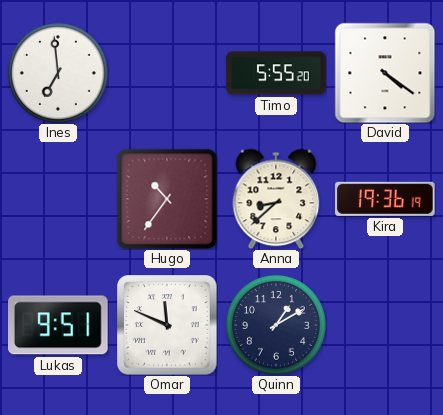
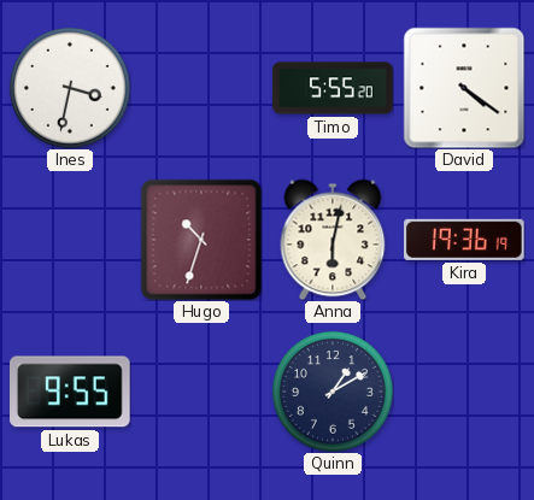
Ines: 6:59 -> 3:32 (70, 88)
Hugo: 10:36 -> 10:33 (201, 240)
Anna: 8:38 -> 6:02 (333, 240)
Lukas: 9:51 -> 9:55 (71, 392)
Omar: 11:49 -> none (167, 325)
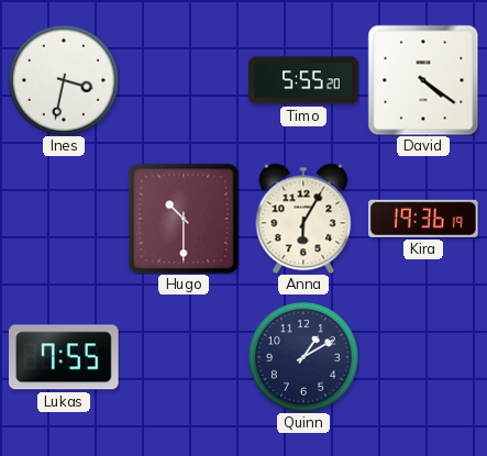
Hugo: 10:33 -> 10:30 (184, 219)
Anna: 6:02 -> 6:05 (303, 219)
Lukas: 9:55 -> 7:55 (65, 357)
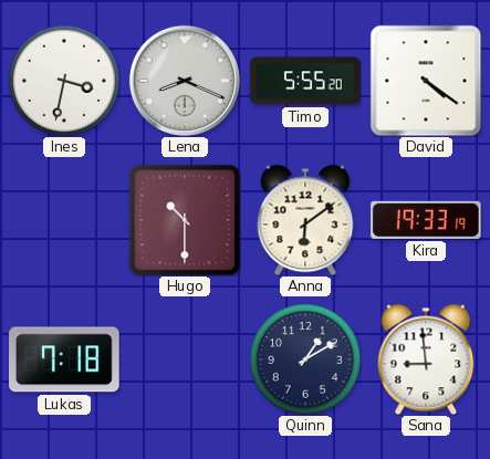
Lena: none -> 8:19 (185, 81)
Anna: 6:05 -> 6:09 (305, 220)
Kira: 19:36 -> 19:33 (426, 220)
Lukas: 7:55 -> 7:18 (65, 359)
Sana: none -> 8:59 (426, 359)
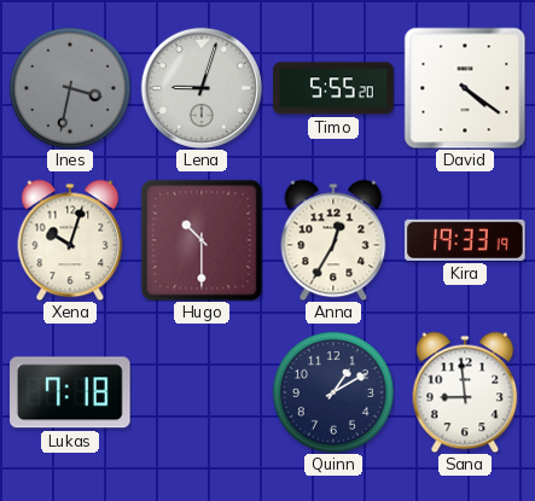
Ines dial: white -> grey (70, 88)
Lena: 8:19 -> 9:03 (202, 88)
Xena: none -> 10:03 (70, 240)
Anna: 6:09 -> 12:35 (333, 240)
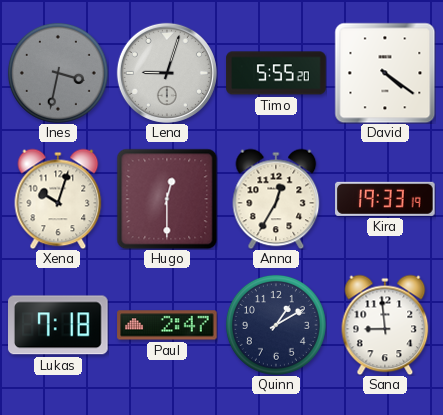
Hugo: 10:30 -> 12:30 (167, 199)
Paul: none -> 2:47 (167, 325)
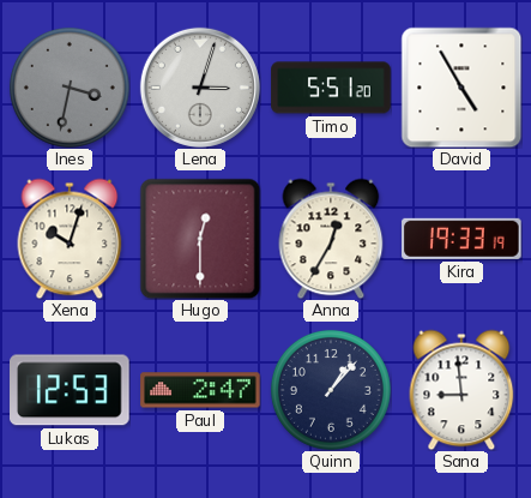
Lena: 9:03 -> 3:03 (200, 88)
Timo: 5:55 -> 5:51 (331, 88)
David: 4:21 -> 4:55 (461, 88)
Lukas: 7:18 -> 12:53 (71, 390)
Quinn: 1:10 -> 1:07 (331, 390)
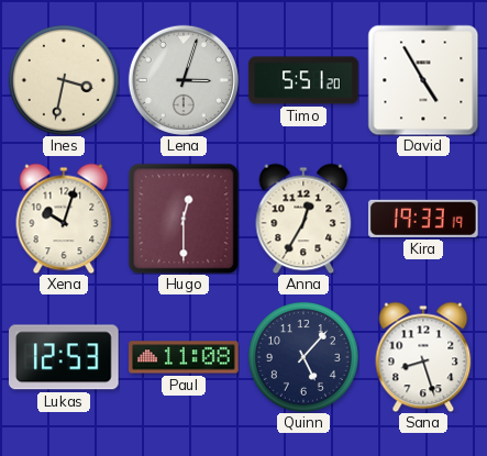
Ines dial: grey -> cream (64, 80)
Paul: 2:47 -> 11:08 (184, 357)
Quinn: 1:07 -> 5:07 (303, 357)
Sana: 8:59 -> 8:27 (423, 357)
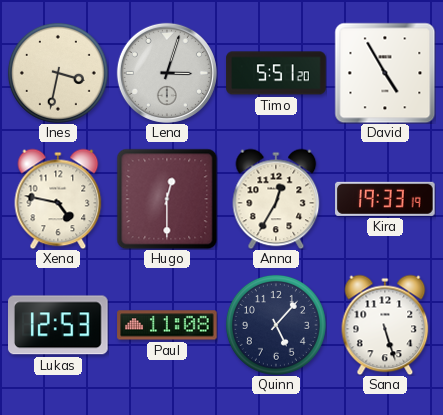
Xena: 10:03 -> 4:47 (58, 199)
Sana: 8:27 -> 5:27 (385, 325)
